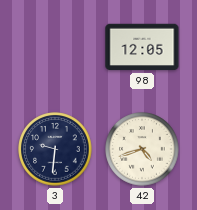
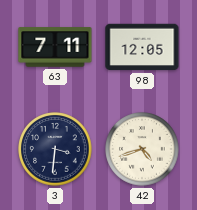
63: none -> 7:11 (55, 47)
3: 9:31 -> 3:31 (55, 149)
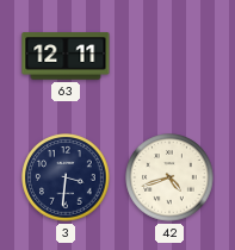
63: 7:11 -> 12:11 (66, 56)
98: 12:05 -> none (142, 47)
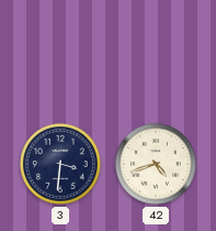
63: 12:11 -> none (66, 56)
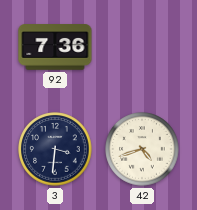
92: none -> 7:36 (55, 47)
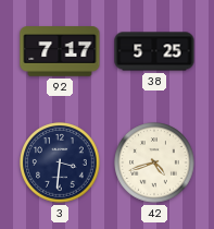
92: 7:36 -> 7:17 (60, 51)
38: none -> 5:25 (154, 51)
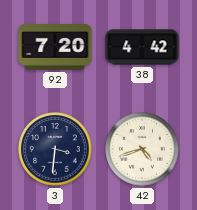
92: 7:17 -> 7:20 (55, 47)
38: 5:25 -> 4:42 (142, 47)
